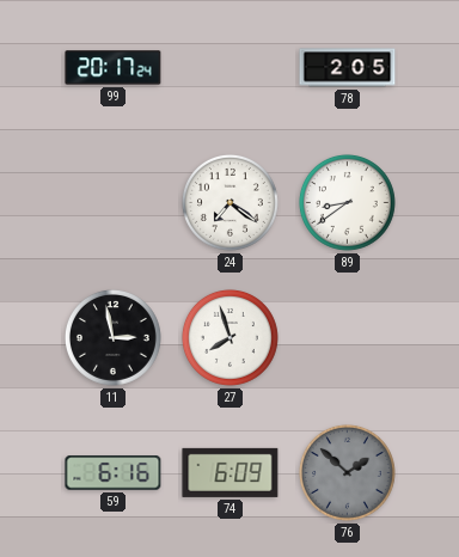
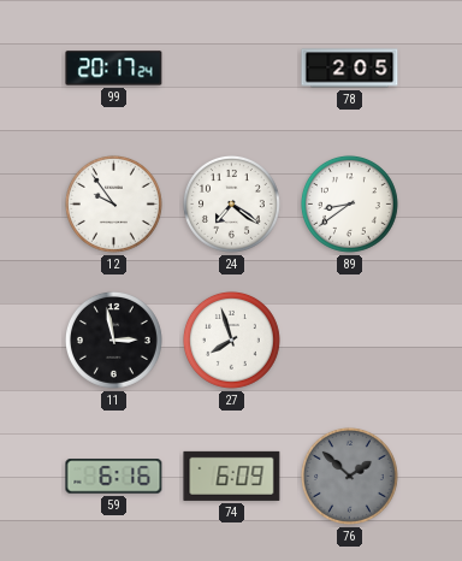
12: none -> 9:54 (113, 203)
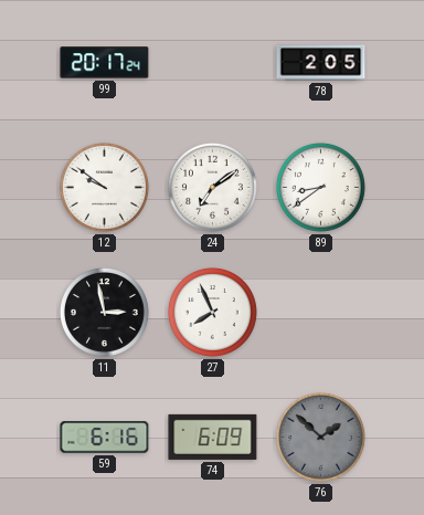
12: 9:54 -> 9:51 (104, 187)
24: 7:21 -> 7:09 (212, 187)
27: 7:57 -> 7:56 (212, 312)
